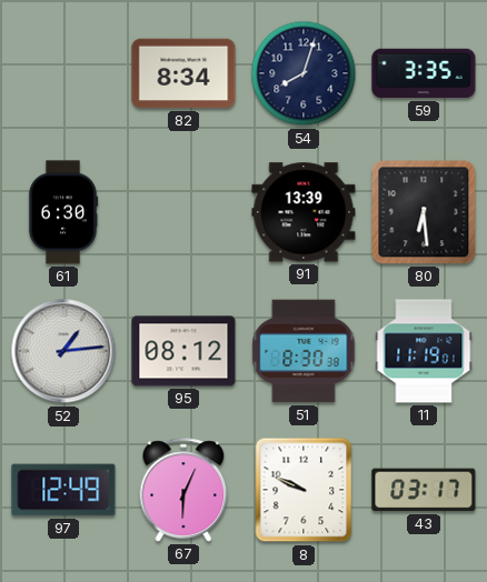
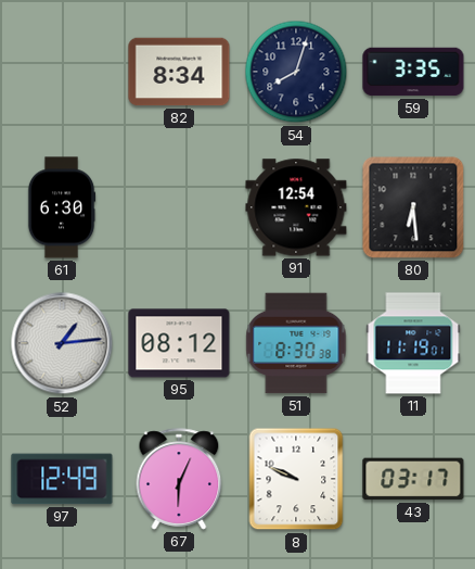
91: 13:39 -> 12:54 (296, 207)
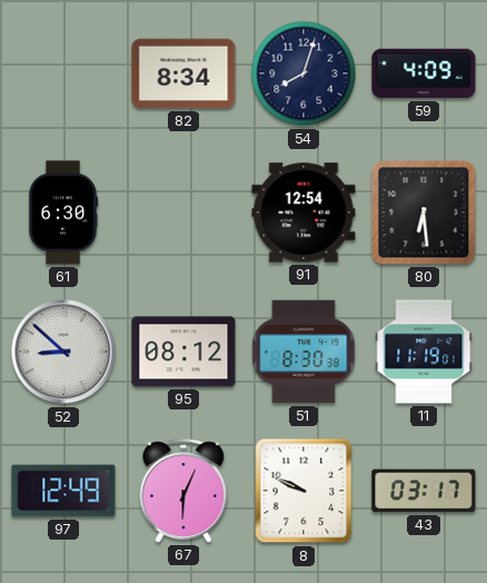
59: 3:35 -> 4:09 (424, 73)
52: 1:14 -> 8:52 (63, 352)
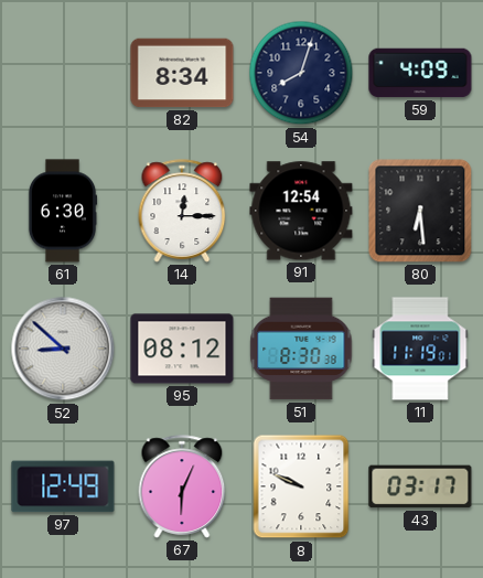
14: none -> 12:15 (182, 211)
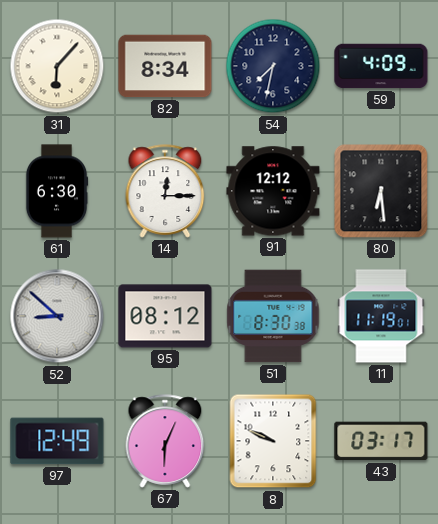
31: none -> 6:07 (57, 66)
54: 8:03 -> 7:32 (273, 66)
91: 12:54 -> 12:12 (273, 191)
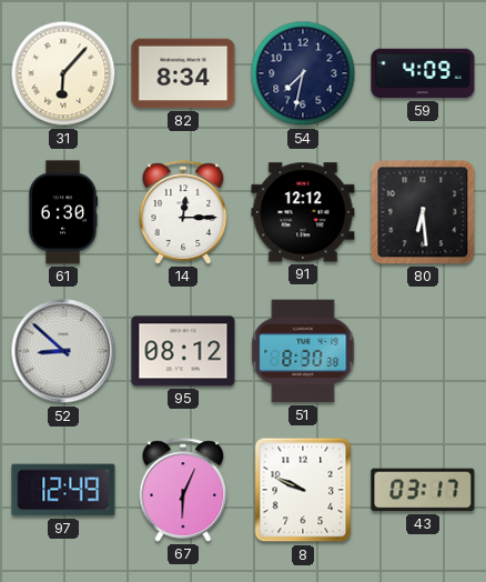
11: 11:19 -> none (381, 316)
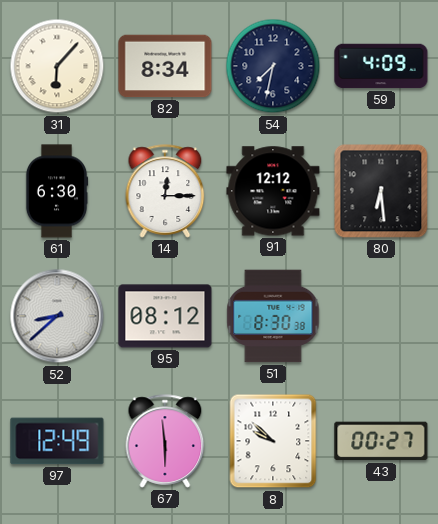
52: 8:52 -> 8:38 (57, 316)
67: 6:04 -> 5:59 (165, 441)
8: 9:49 -> 9:52 (273, 441)
43: 03:17 -> 00:27 (381, 441)
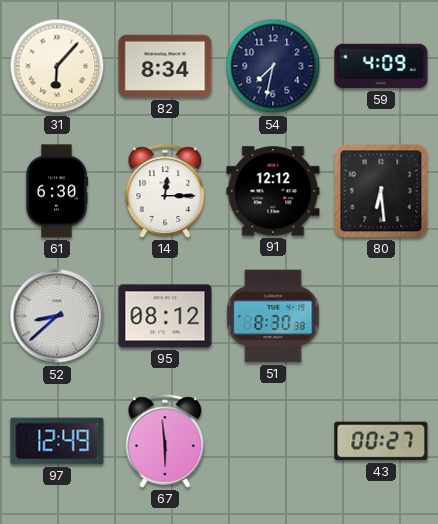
8: 9:52 -> none (273, 441)
